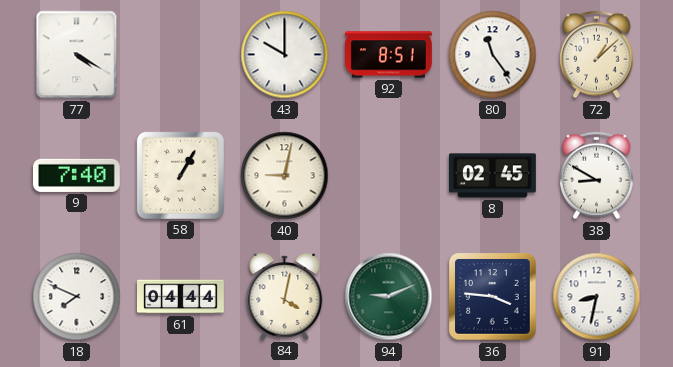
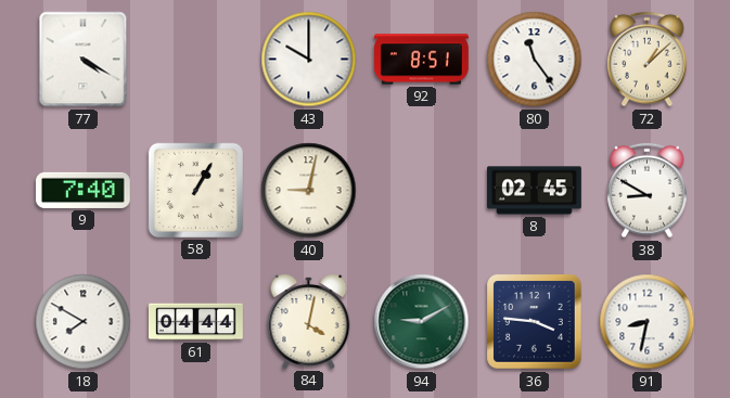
18: 7:49 -> 7:50 (84, 322)
94: 9:11 -> 9:10 (422, 322)
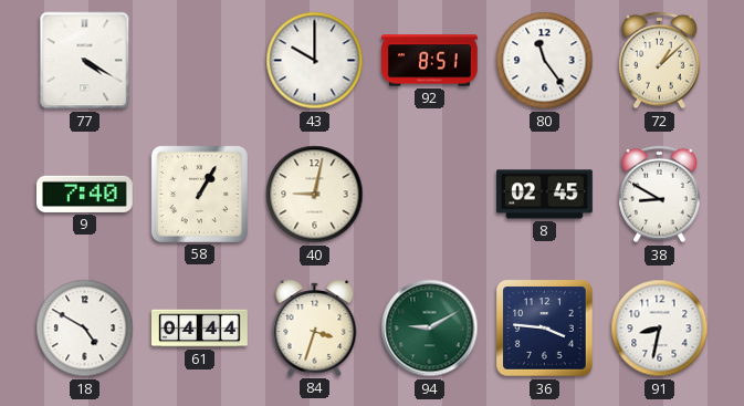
18: 7:50 -> 4:50 (85, 329)
84: 4:02 -> 3:33 (315, 327)
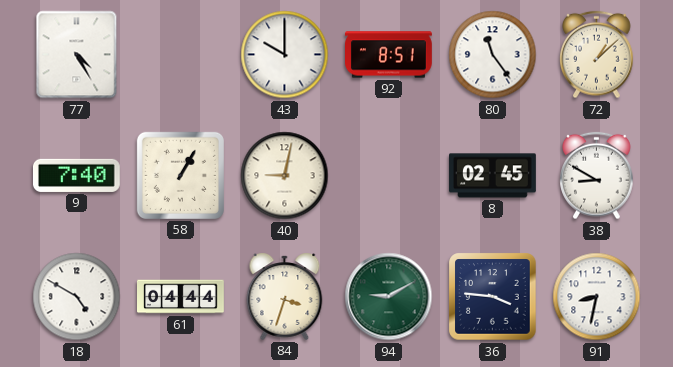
77: 4:20 -> 4:25 (77, 55)
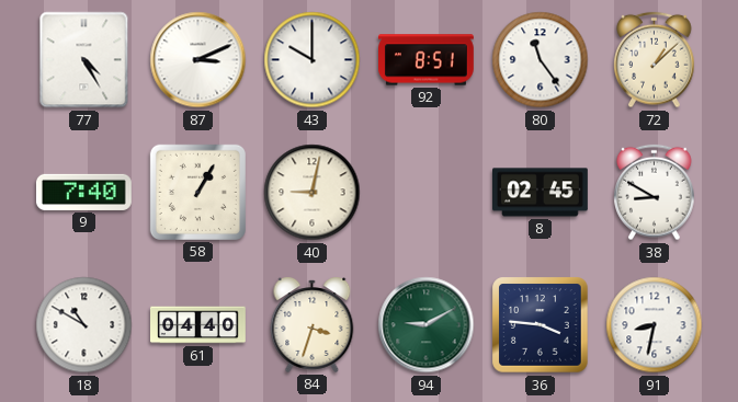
87: none -> 3:11 (198, 60)
18: 4:50 -> 10:50 (84, 325)
61: 04:44 -> 04:40 (198, 325)
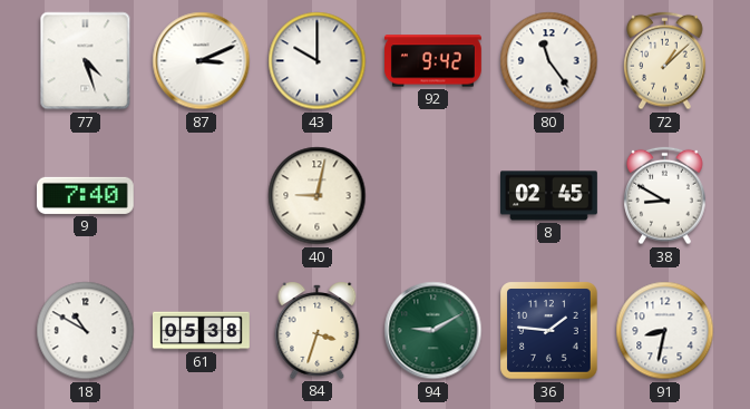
77: 4:25 -> 4:27 (86, 61)
92: 8:51 -> 9:42 (434, 61)
58: 1:05 -> none (197, 192)
61: 04:40 -> 05:38 (202, 331)
36: 3:46 -> 1:46 (549, 331)
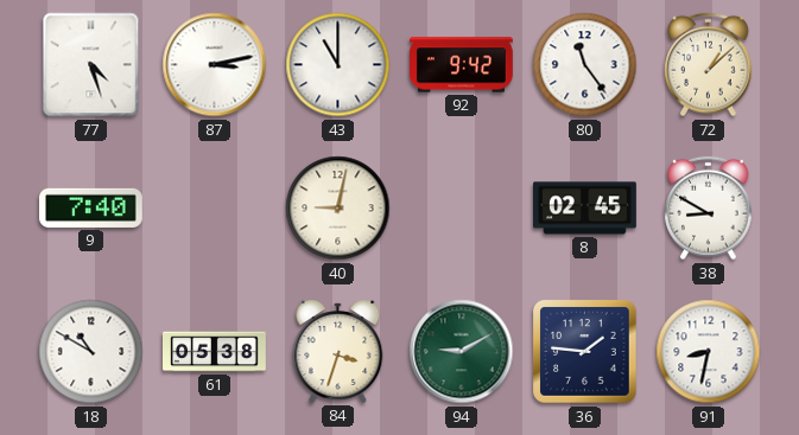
87: 3:11 -> 3:13 (215, 65)
43: 10:00 -> 11:00 (338, 65)
